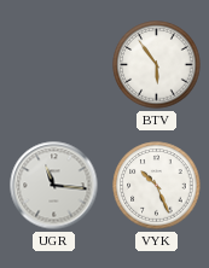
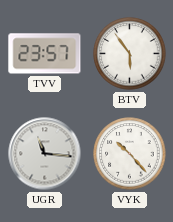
TVV: none -> 23:57 (45, 54)
VYK: 10:26 -> 10:23 (130, 154)
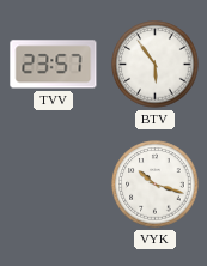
UGR: 11:16 -> none (45, 154)
VYK: 10:23 -> 10:18 (156, 185)
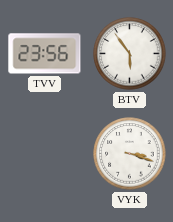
TVV: 23:57 -> 23:56 (45, 54)
VYK: 10:18 -> 3:18 (130, 154)
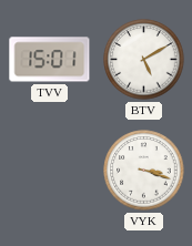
TVV: 23:56 -> 15:01 (50, 60)
BTV: 5:54 -> 5:10 (144, 60)
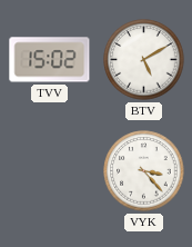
TVV: 15:01 -> 15:02 (50, 60)
VYK: 3:18 -> 3:23 (144, 171)
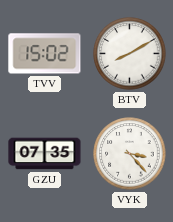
BTV: 5:10 -> 8:10 (130, 54)
GZU: none -> 07:35 (45, 154)
